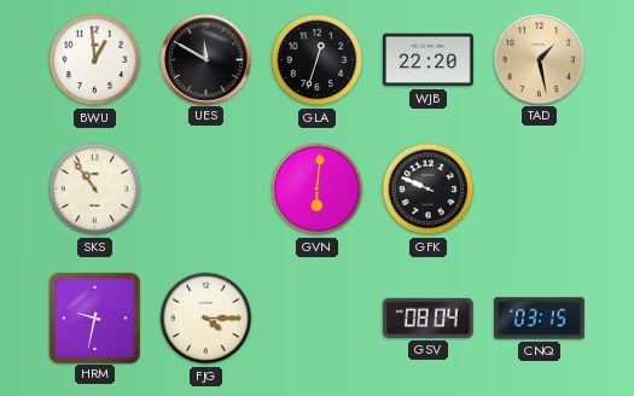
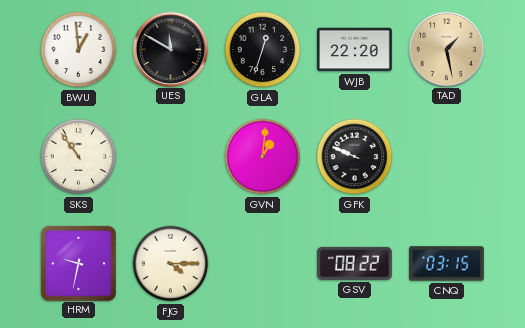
GVN: 6:01 -> 1:01 (263, 157)
GSV: 08:04 -> 08:22 (354, 263)
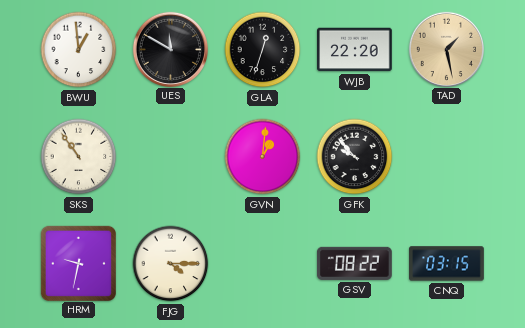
GFK: 9:49 -> 9:53 (355, 157)
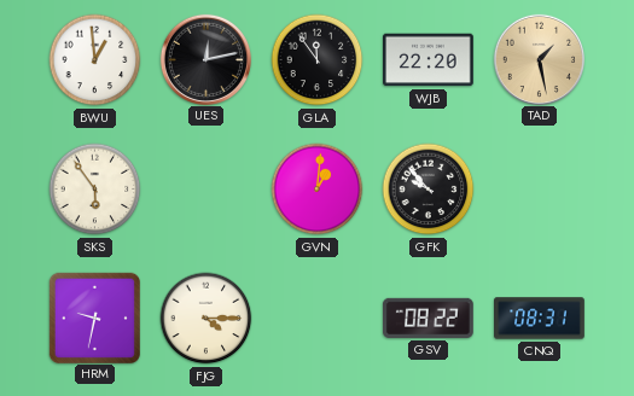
UES: 11:50 -> 12:13 (205, 59)
GLA: 12:33 -> 11:54 (318, 60)
SKS: 10:54 -> 5:54 (95, 190)
CNQ: 03:15 -> 08:31 (540, 319)
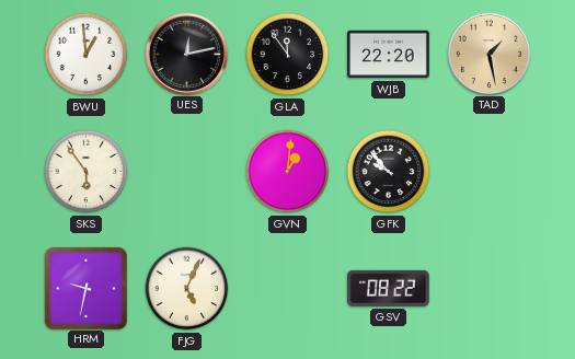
FJG: 4:15 -> 5:04 (187, 289)
CNQ: 08:31 -> none (540, 319)
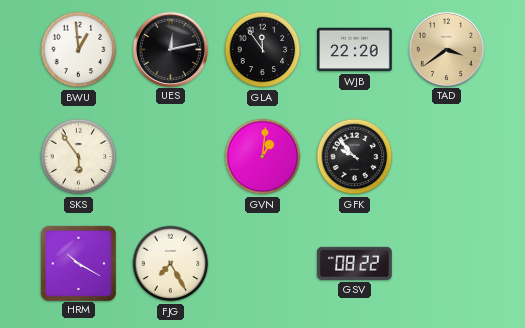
TAD: 1:28 -> 3:39 (446, 49)
HRM: 9:32 -> 10:20 (78, 263)
FJG: 5:04 -> 7:25 (171, 264)
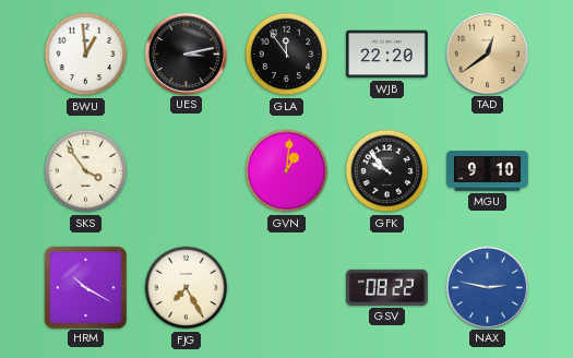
UES: 12:13 -> 3:13 (186, 53)
TAD: 3:39 -> 12:39 (487, 53)
SKS: 5:54 -> 3:54 (86, 171)
MGU: none -> 9:10 (488, 171)
NAX: none -> 2:47 (487, 287)
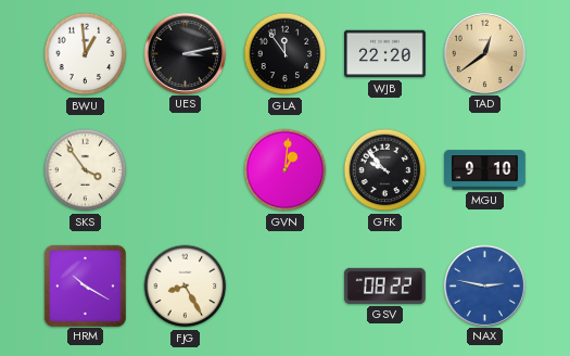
FJG: 7:25 -> 8:25 (186, 287)
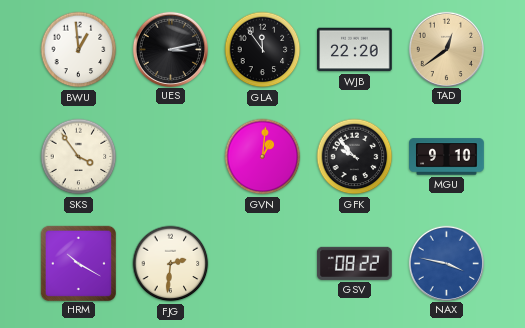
FJG: 8:25 -> 2:31 (171, 264)
NAX: 2:47 -> 3:47 (446, 263)
